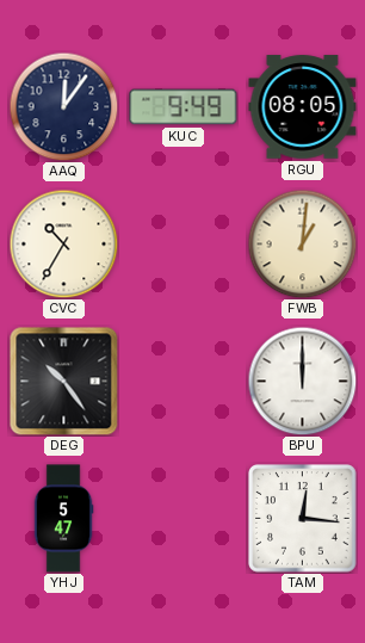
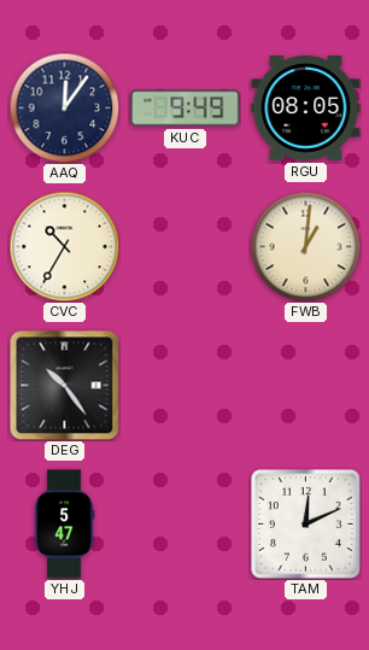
BPU: 12:00 -> none (302, 381)
TAM: 12:16 -> 12:11 (306, 525)
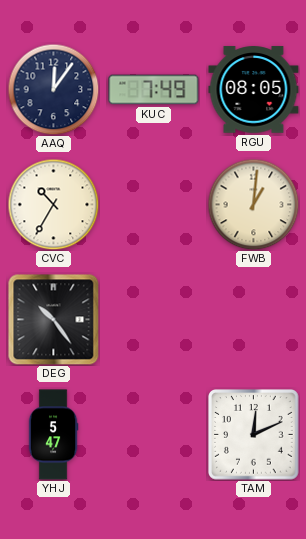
KUC: 9:49 -> 7:49 (154, 90)
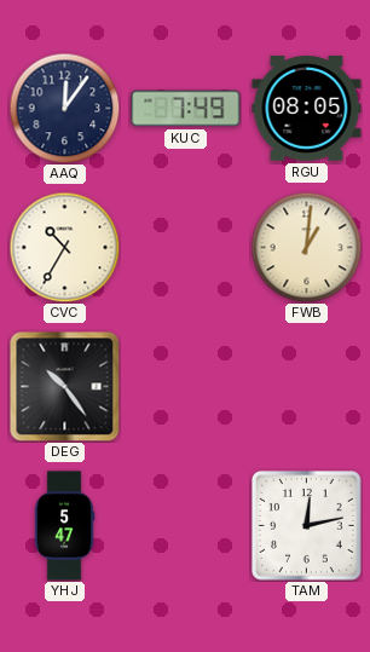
TAM: 12:11 -> 12:13 (307, 526)
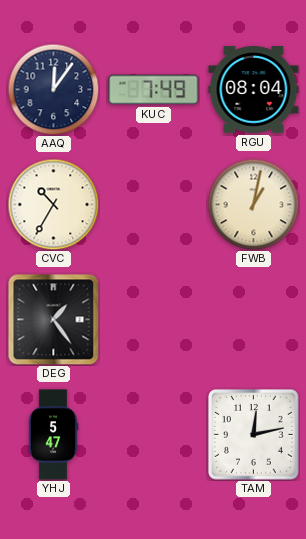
RGU: 08:05 -> 08:04 (254, 90)
FWB: 1:01 -> 1:02 (253, 204)
DEG: 10:24 -> 1:24 (53, 319)
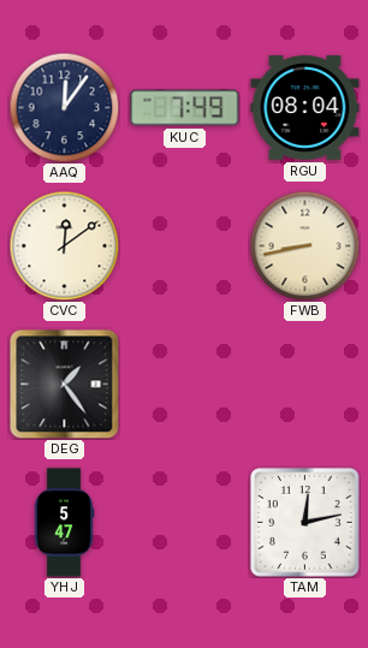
CVC: 10:35 -> 12:09 (64, 245)
FWB: 1:02 -> 8:43 (304, 245)
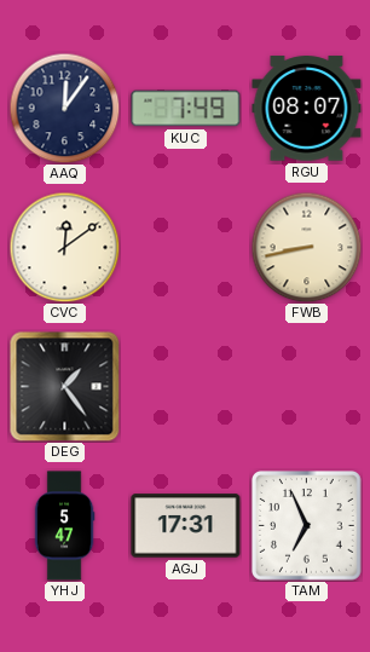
RGU: 08:04 -> 08:07 (307, 109)
AGJ: none -> 17:31 (186, 526)
TAM: 12:13 -> 6:56 (307, 526)
